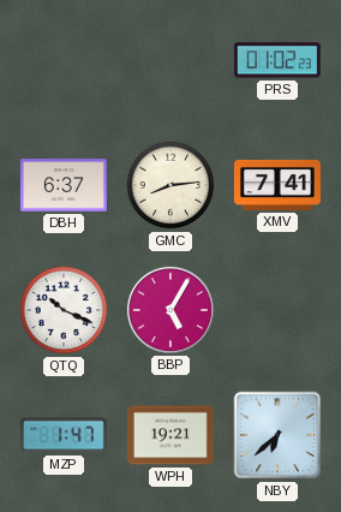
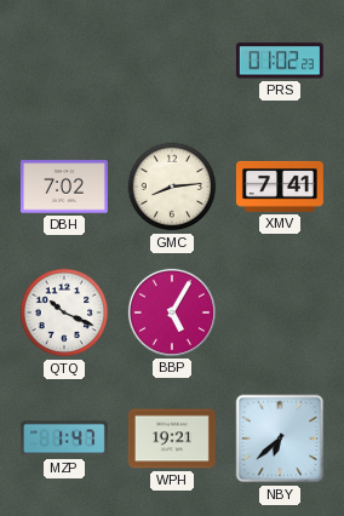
DBH: 6:37 -> 7:02 (64, 187)
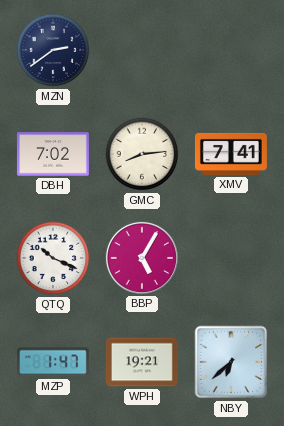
MZN: none -> 2:39 (53, 50)
PRS: 01:02 -> none (280, 61)
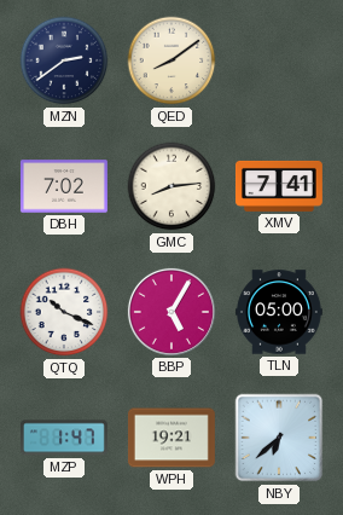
QED: none -> 8:09 (171, 60)
TLN: none -> 05:00 (279, 312)
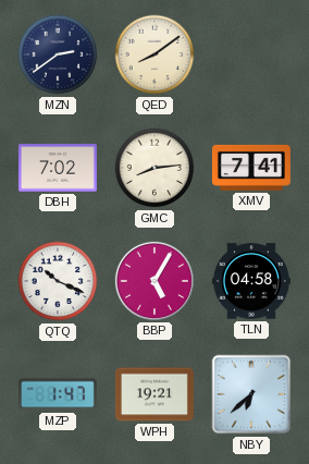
TLN: 05:00 -> 04:58 (251, 281)
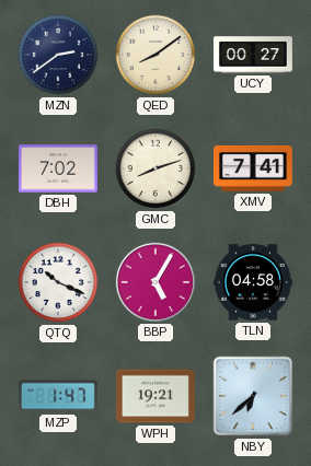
UCY: none -> 00:27 (253, 55)
GMC: 8:14 -> 8:12 (155, 168)
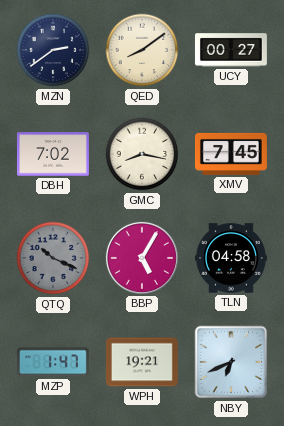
GMC: 8:12 -> 8:17 (142, 154)
XMV: 7:41 -> 7:45 (231, 154)
QTQ dial: white -> grey (53, 258)
NBY: 6:38 -> 6:41 (231, 362)
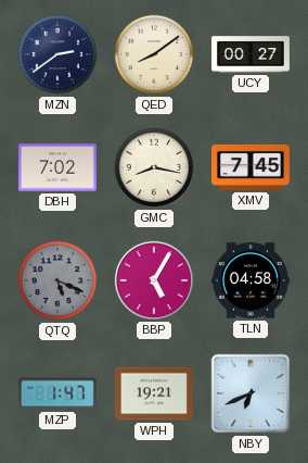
QTQ: 10:19 -> 5:19 (57, 280)
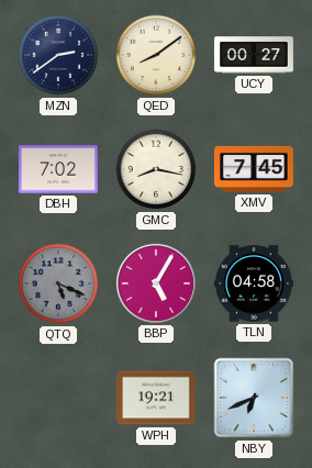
MZP: 1:47 -> none (57, 393)
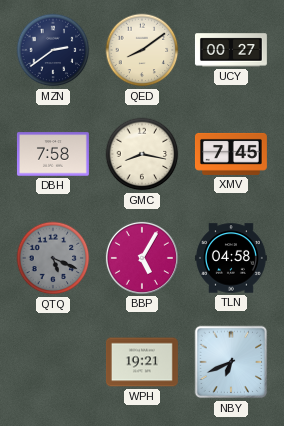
DBH: 7:02 -> 7:58 (53, 154)
